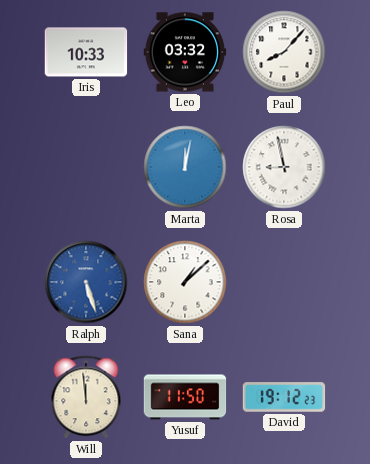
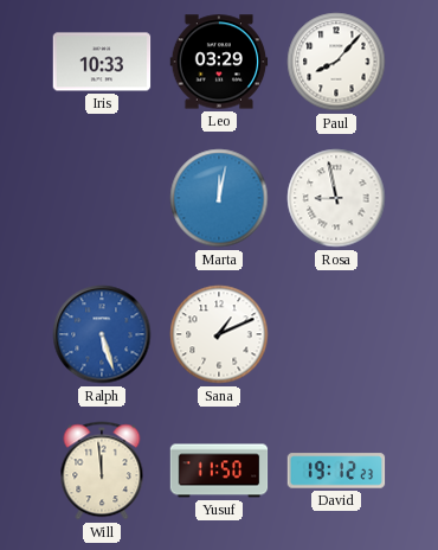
Leo: 03:32 -> 03:29 (219, 62)
Sana: 1:08 -> 1:11 (219, 334)
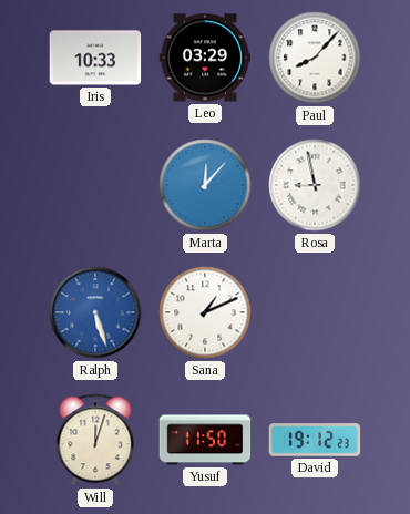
Marta: 12:02 -> 12:07 (205, 185)
Will: 11:59 -> 12:03 (95, 440)
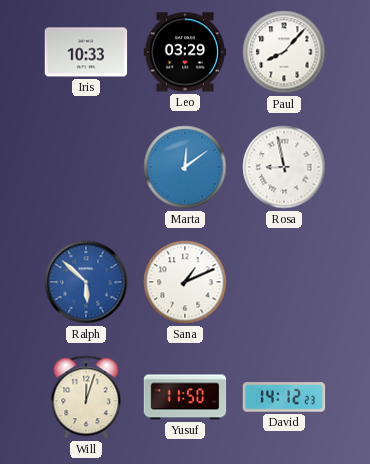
Marta: 12:07 -> 12:09 (185, 167)
Ralph: 5:27 -> 5:52 (86, 282)
David: 19:12 -> 14:12 (284, 397)
